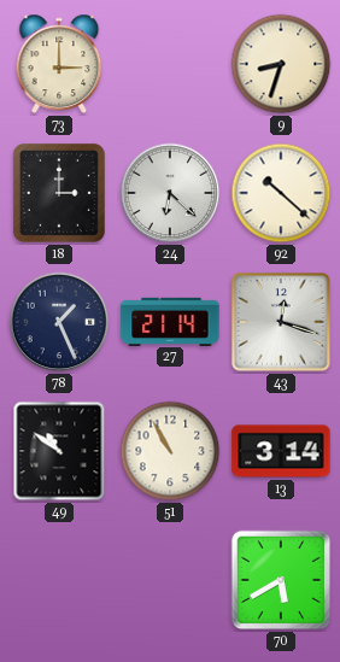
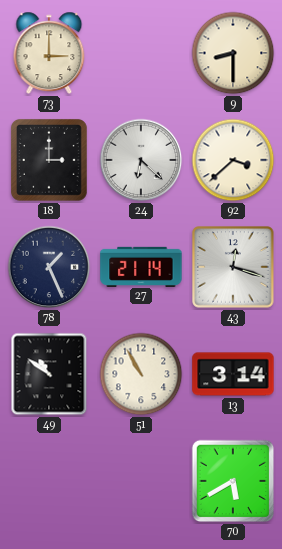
9: 8:33 -> 8:30 (233, 53)
92: 10:22 -> 3:38 (233, 160)
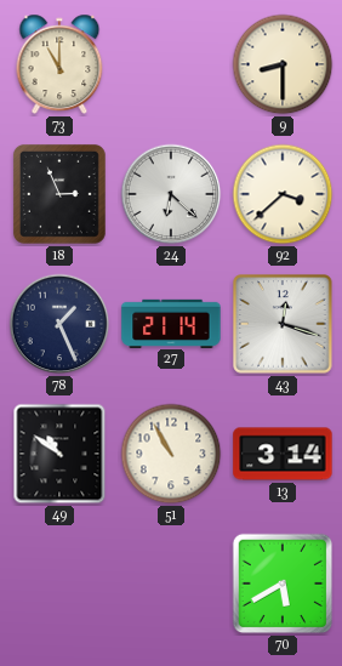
73: 3:00 -> 11:00 (59, 64)
18: 3:00 -> 2:56 (59, 194)
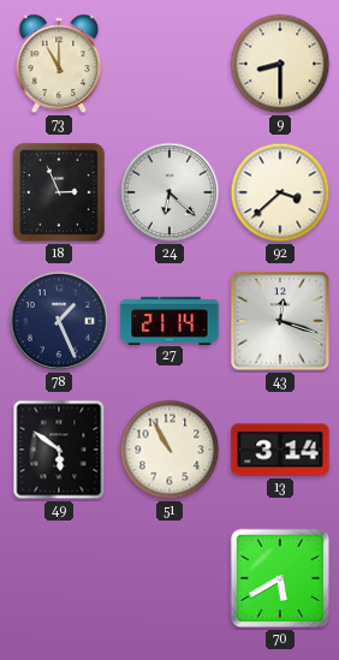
49: 10:51 -> 5:51 (59, 450)
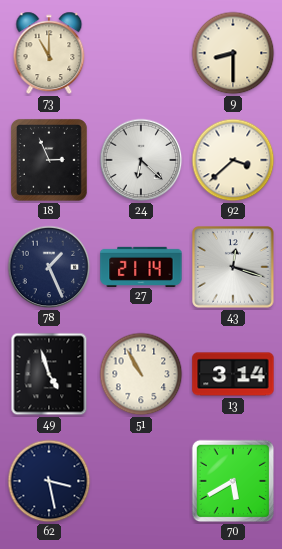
49: 5:51 -> 4:57 (49, 374)
62: none -> 3:28 (49, 481)
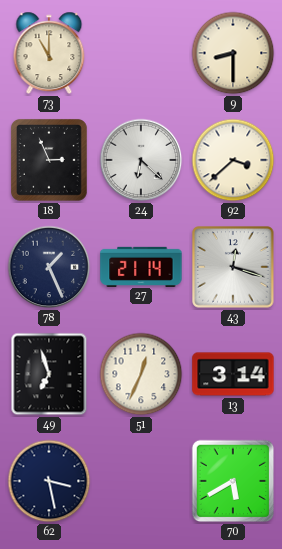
49: 4:57 -> 6:57 (49, 374)
51: 10:55 -> 12:34 (141, 374)
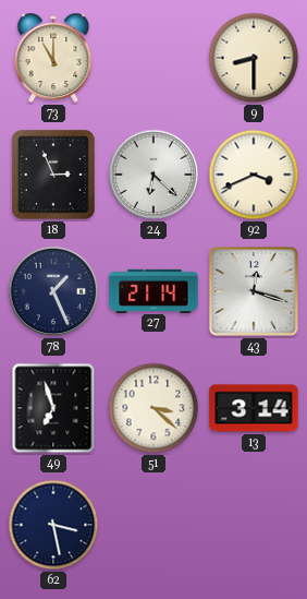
92: 3:38 -> 3:41 (254, 175)
51: 12:34 -> 3:22 (153, 408)
70: 5:40 -> none (233, 481)
